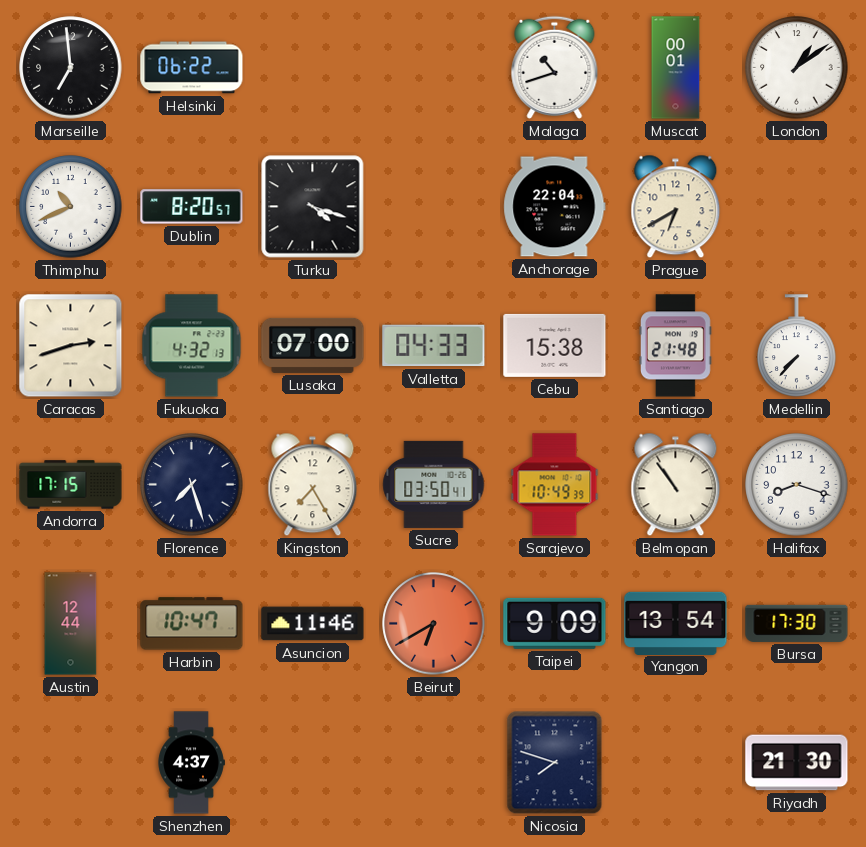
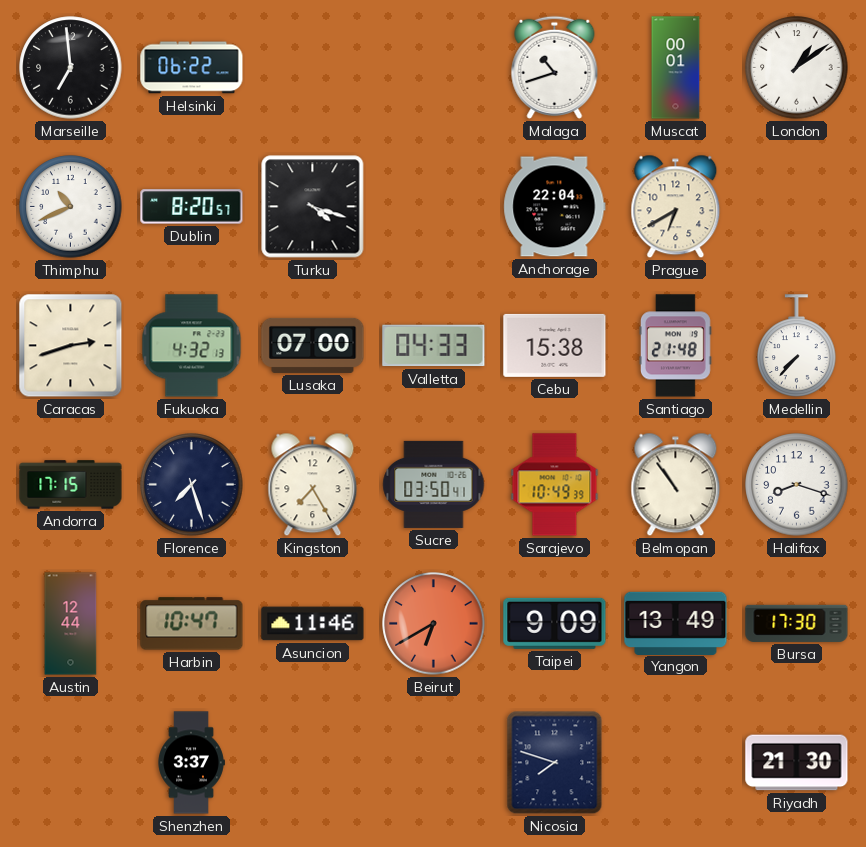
Yangon: 13:54 -> 13:49 (676, 623)
Shenzhen: 4:37 -> 3:37 (191, 763)
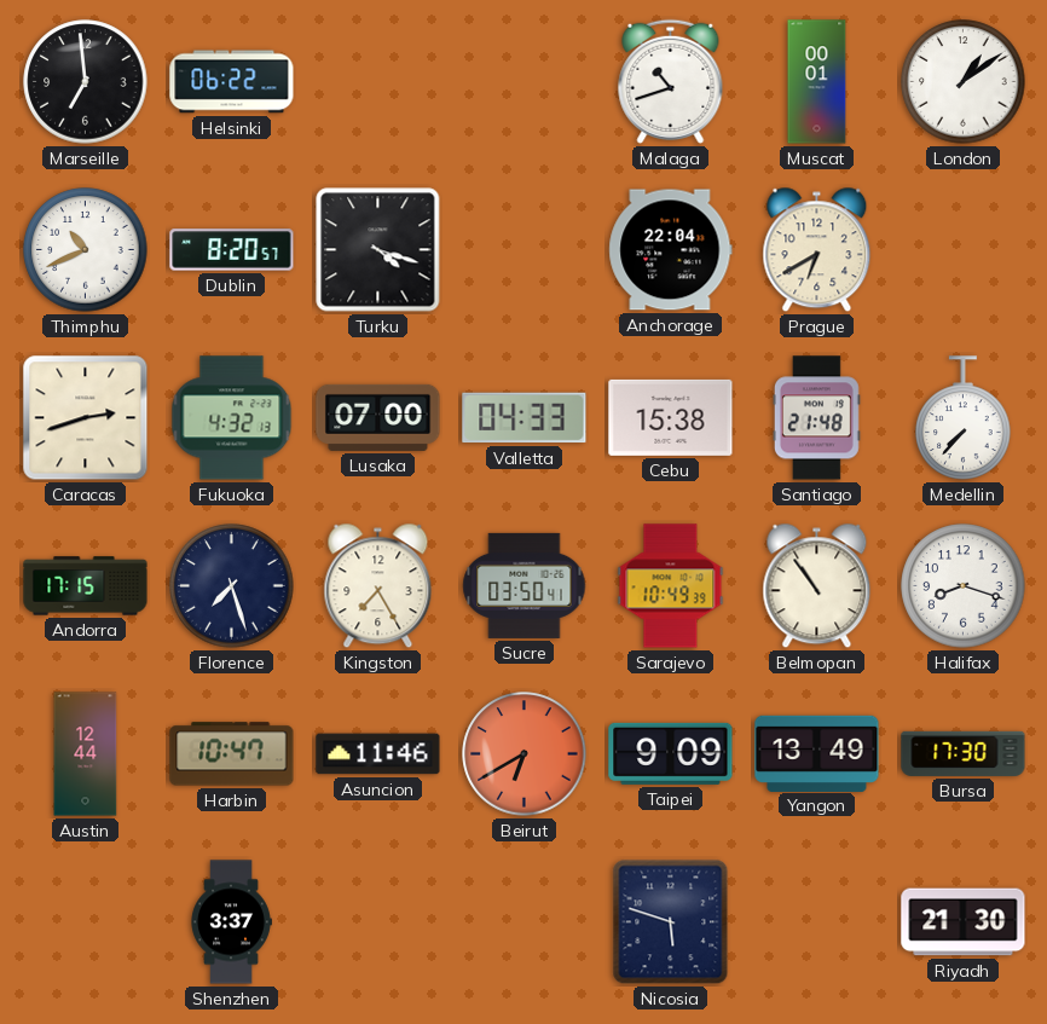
Nicosia: 7:48 -> 5:48 (671, 922)
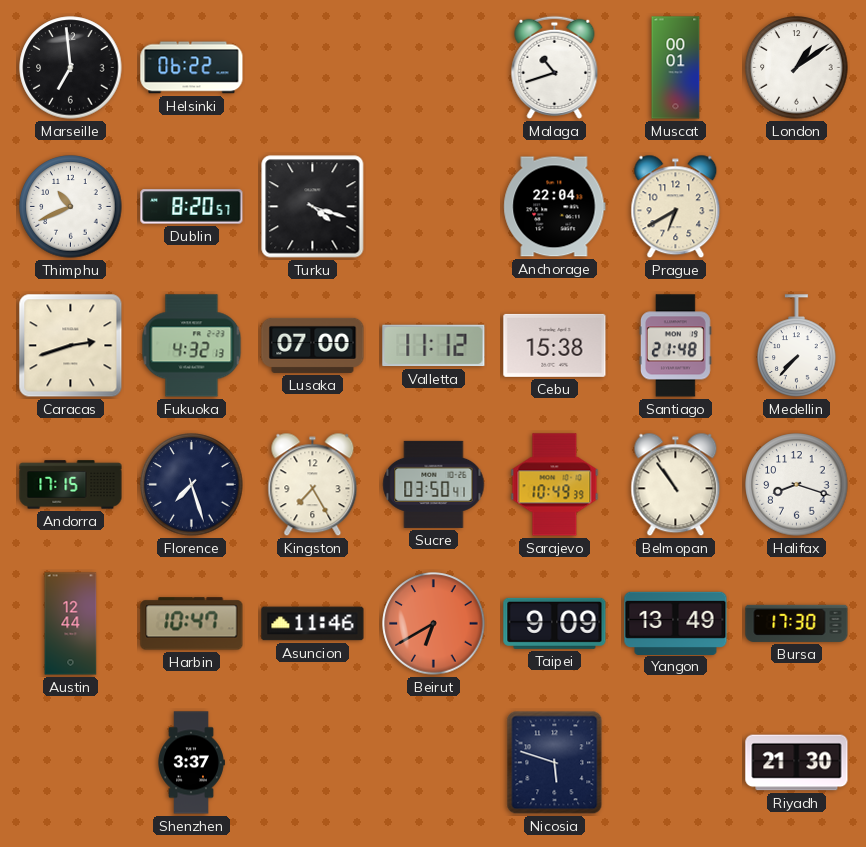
Valletta: 04:33 -> 11:12 (434, 346)
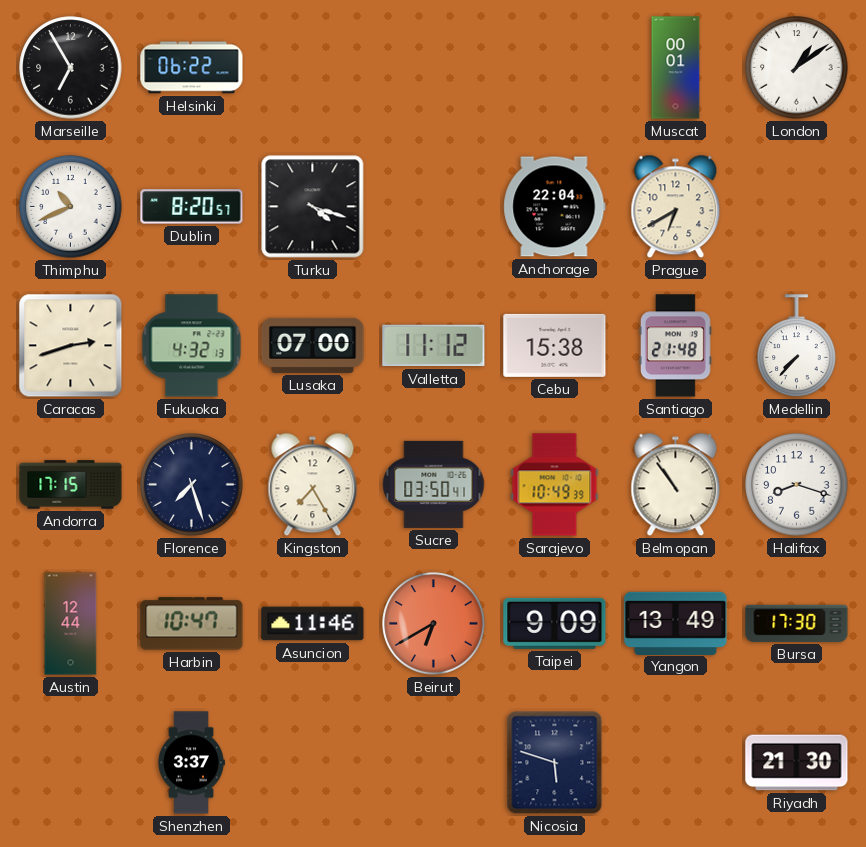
Marseille: 6:59 -> 6:55 (71, 68)
Malaga: 10:42 -> none (555, 67)
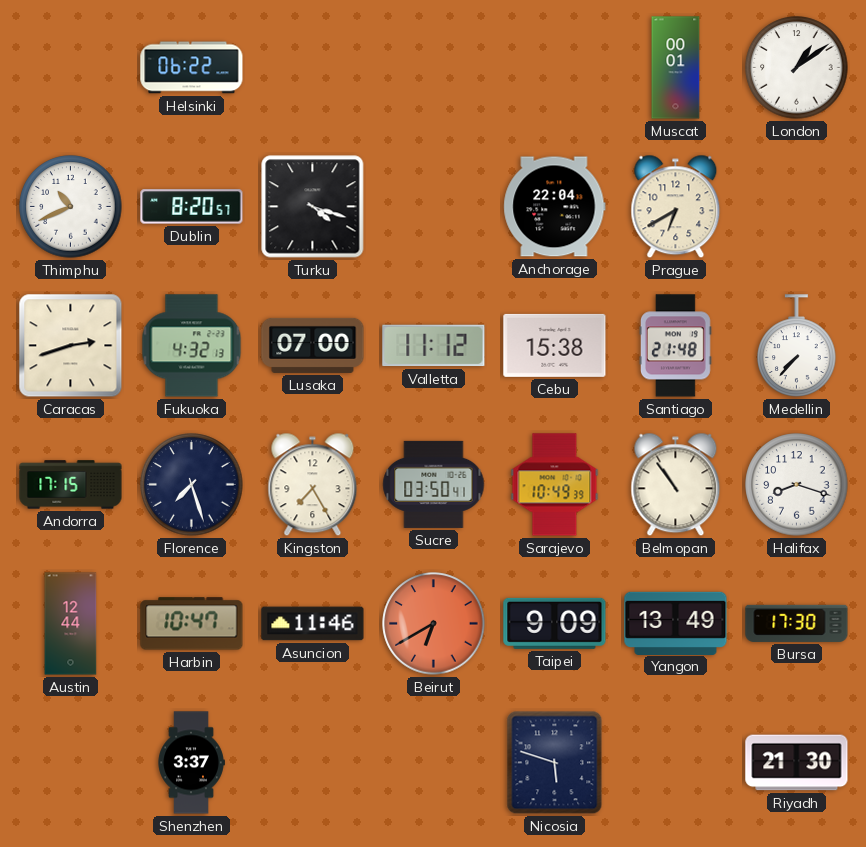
Marseille: 6:55 -> none (71, 68)
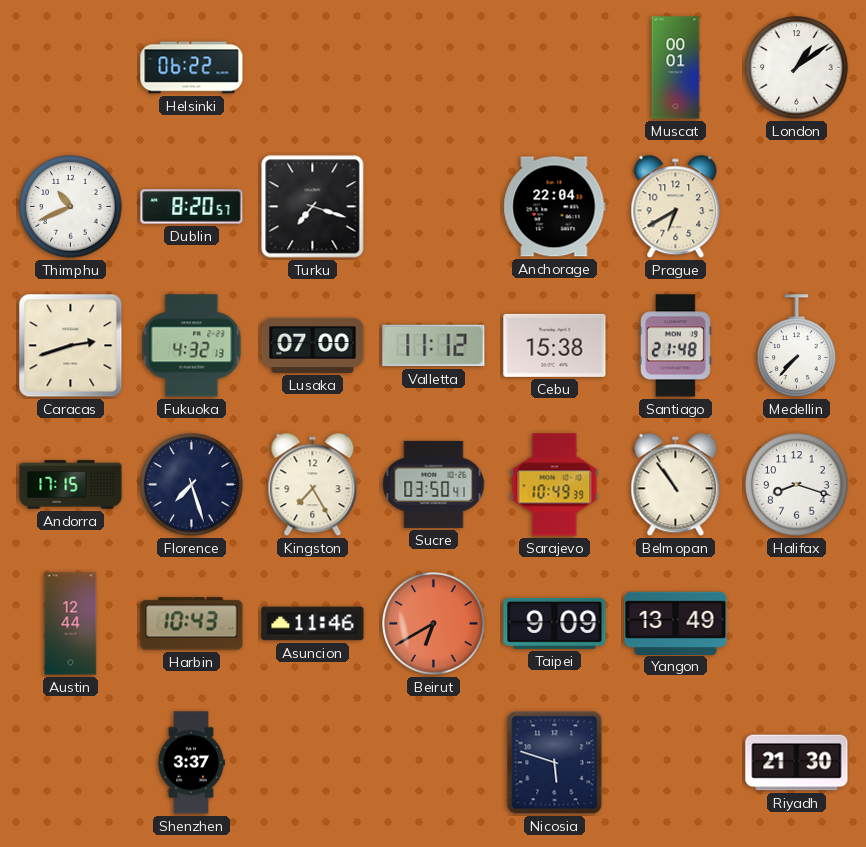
Turku: 4:18 -> 7:18 (313, 207)
Harbin: 10:47 -> 10:43 (192, 624)
Bursa: 17:30 -> none (797, 623)
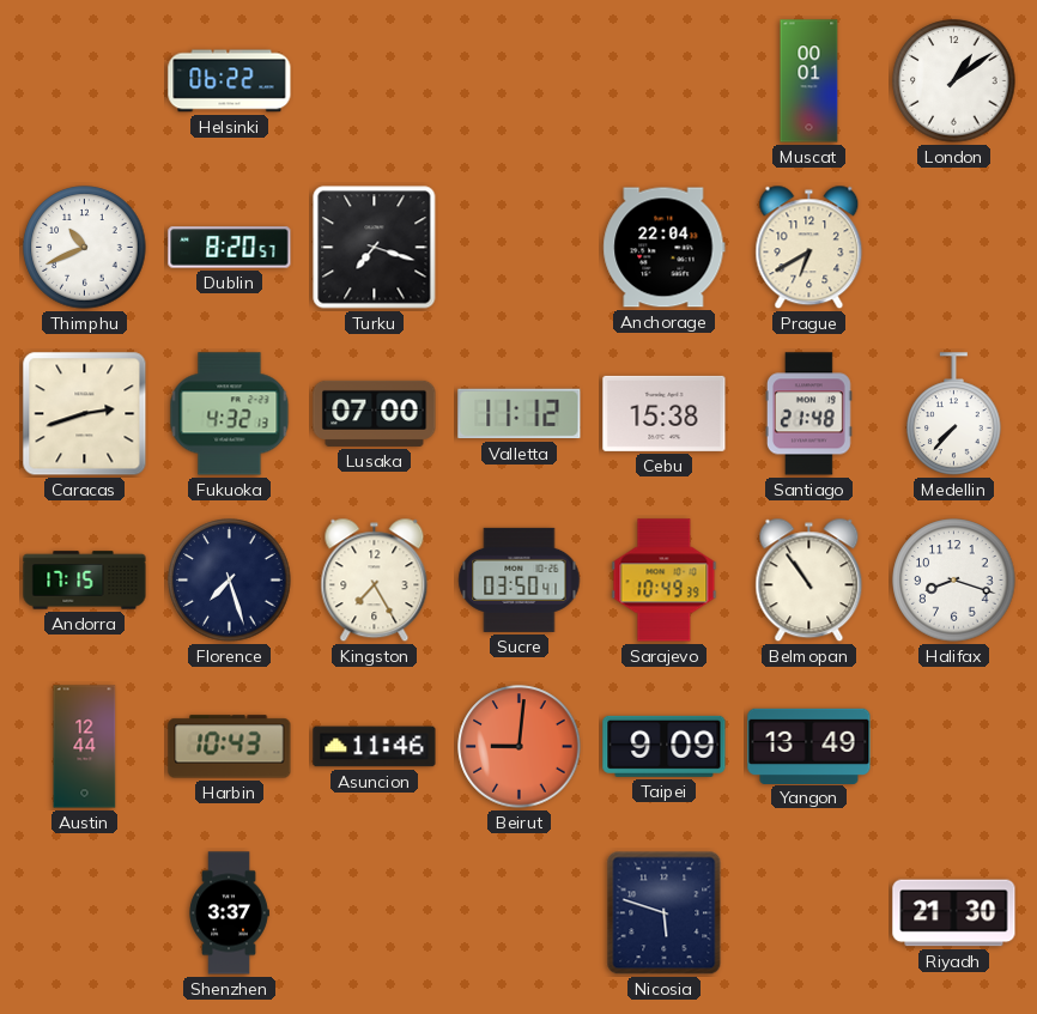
Beirut: 6:40 -> 9:01 (520, 747)
